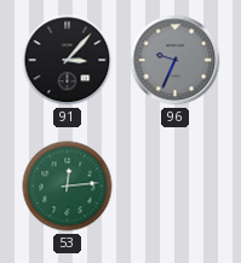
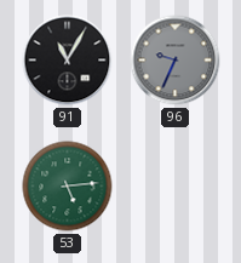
91: 3:07 -> 11:05 (68, 61)
53: 12:14 -> 5:14 (68, 187)
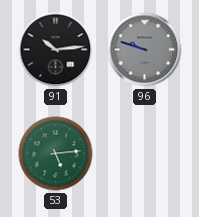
91: 11:05 -> 10:14 (56, 50)
96: 9:34 -> 9:48 (145, 50)
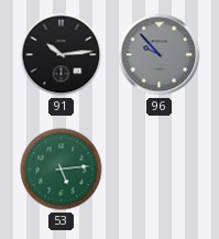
96: 9:48 -> 9:53 (160, 55)
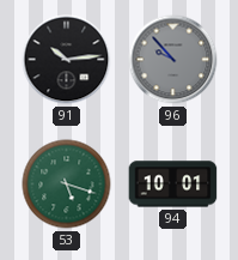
53: 5:14 -> 5:18 (67, 185)
94: none -> 10:01 (173, 185)
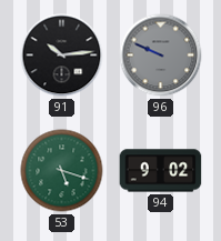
96: 9:53 -> 9:49 (161, 56)
94: 10:01 -> 9:02 (161, 171)
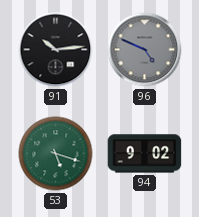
96: 9:49 -> 4:49 (145, 50)
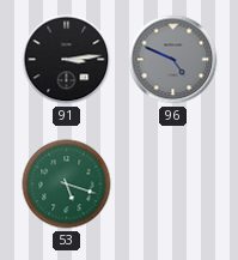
91: 10:14 -> 3:14 (67, 60)
94: 9:02 -> none (145, 154)
